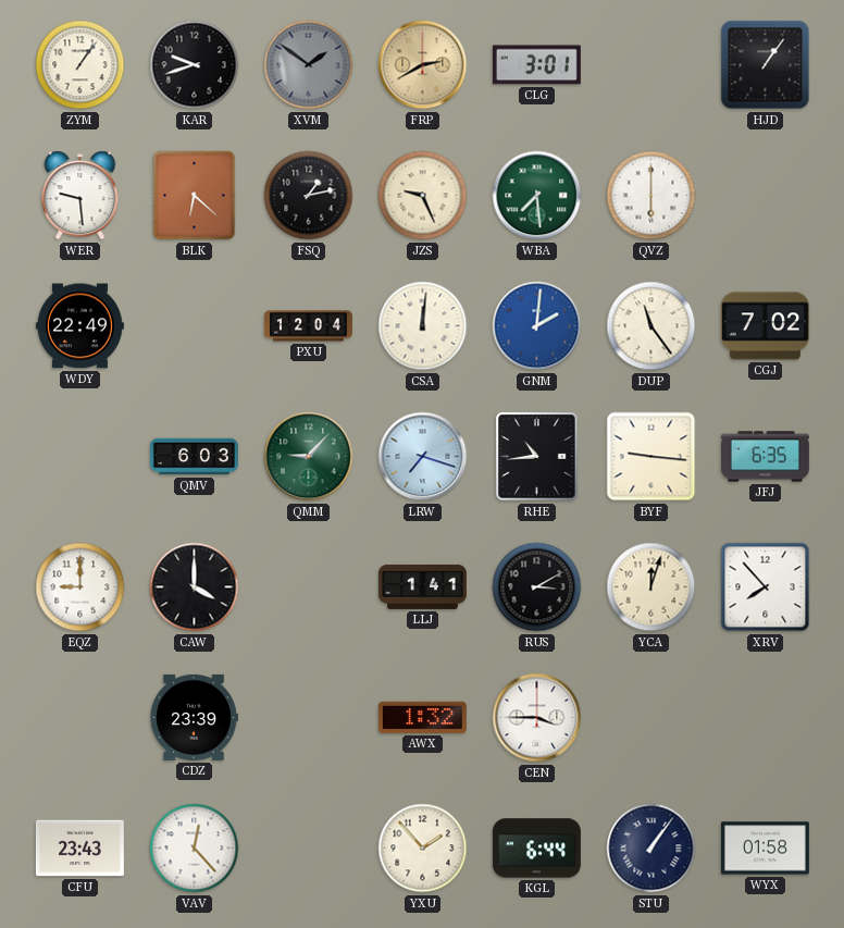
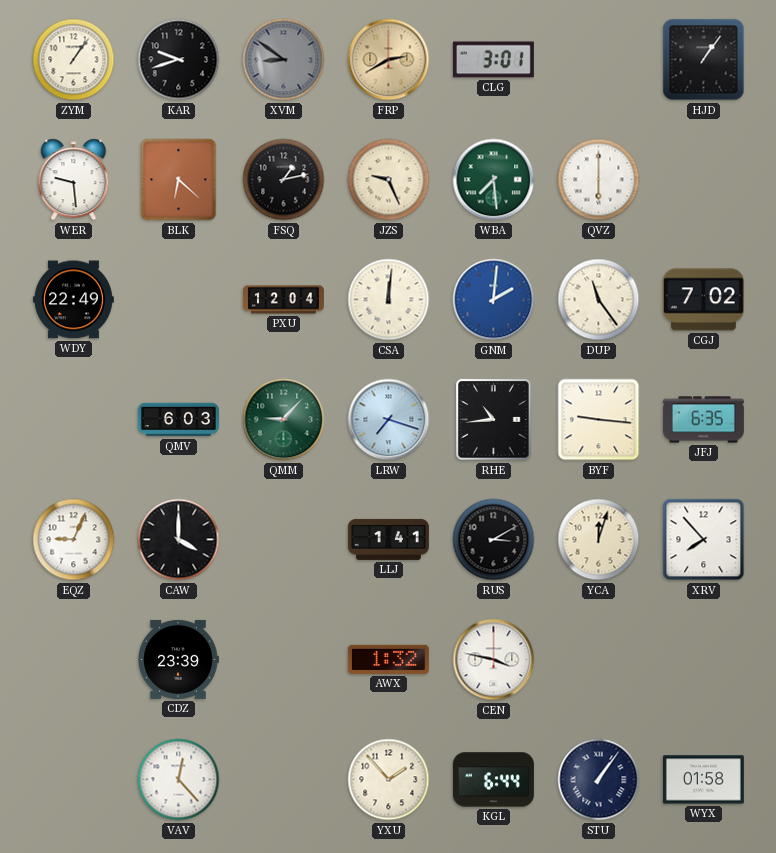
XVM: 1:51 -> 8:51 (284, 60)
EQZ: 9:00 -> 9:04 (74, 540)
CEN: 3:45 -> 3:47 (494, 660)
CFU: 23:43 -> none (79, 849)
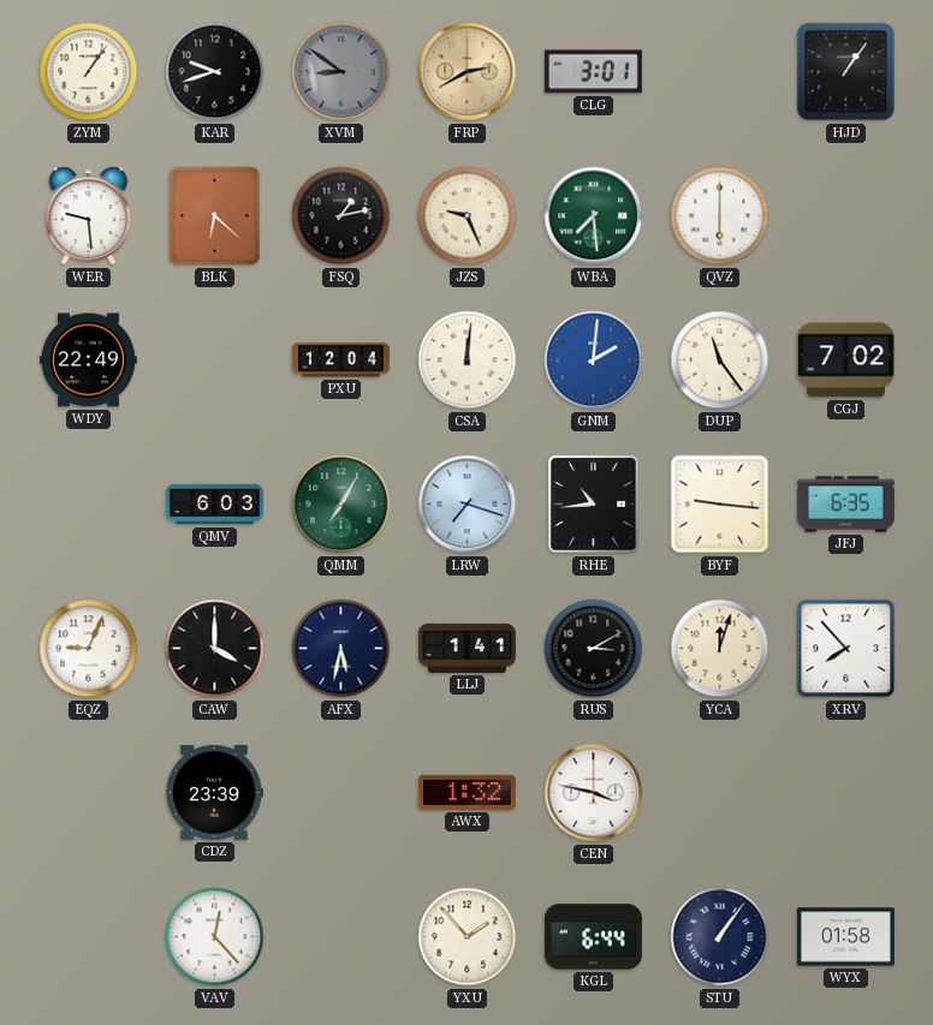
QMM: 9:07 -> 7:05 (341, 505)
AFX: none -> 5:32 (341, 649)
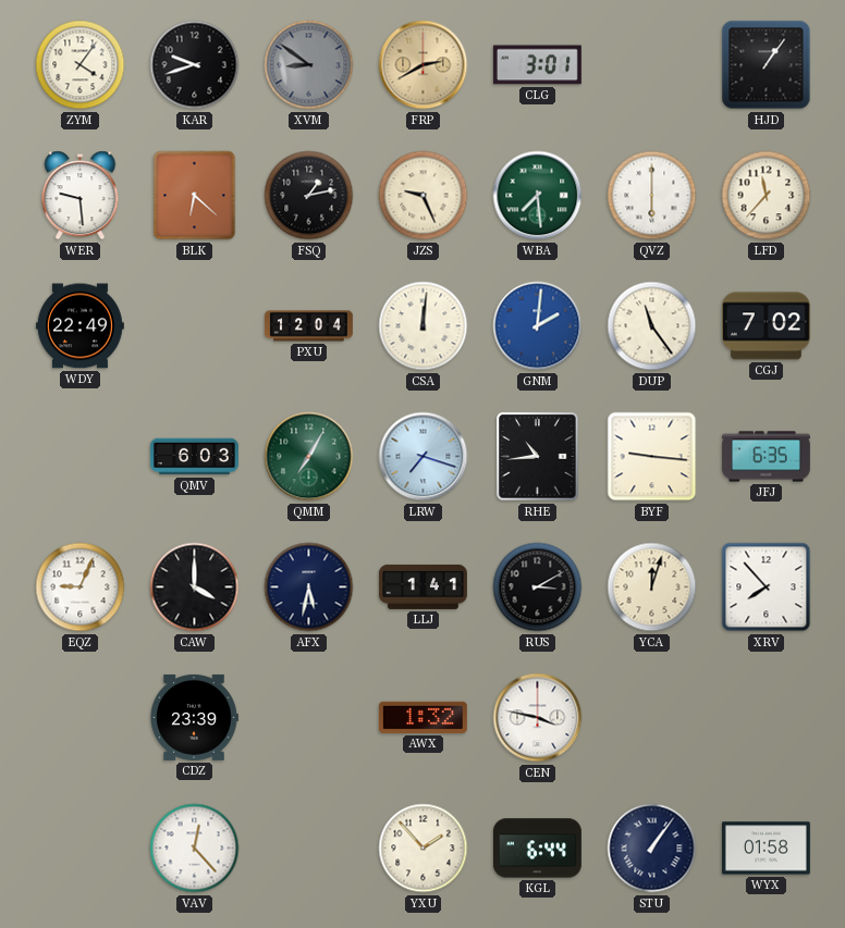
ZYM: 1:06 -> 4:06 (81, 65)
LFD: none -> 11:37 (767, 196)
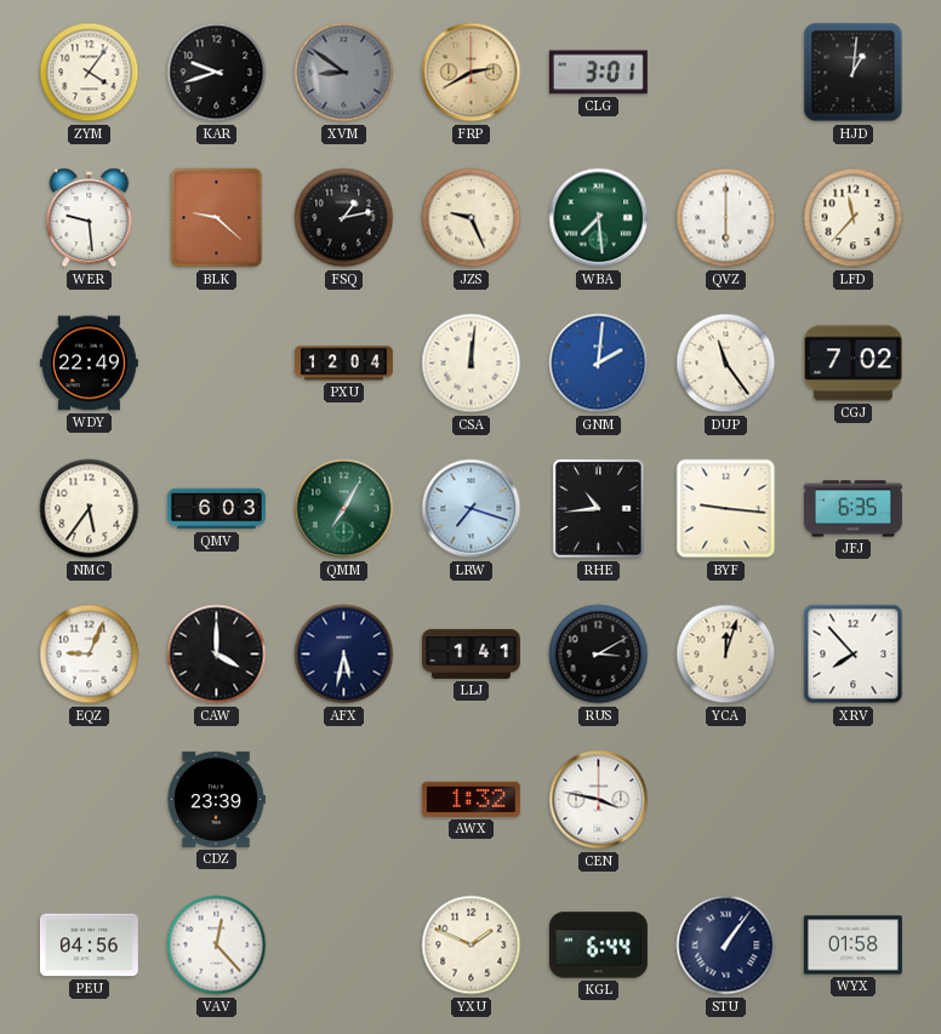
HJD: 1:06 -> 1:01 (854, 73)
BLK: 6:22 -> 9:22 (217, 218)
NMC: none -> 5:36 (90, 509)
PEU: none -> 04:56 (89, 946)
YXU: 1:53 -> 1:49 (472, 946)
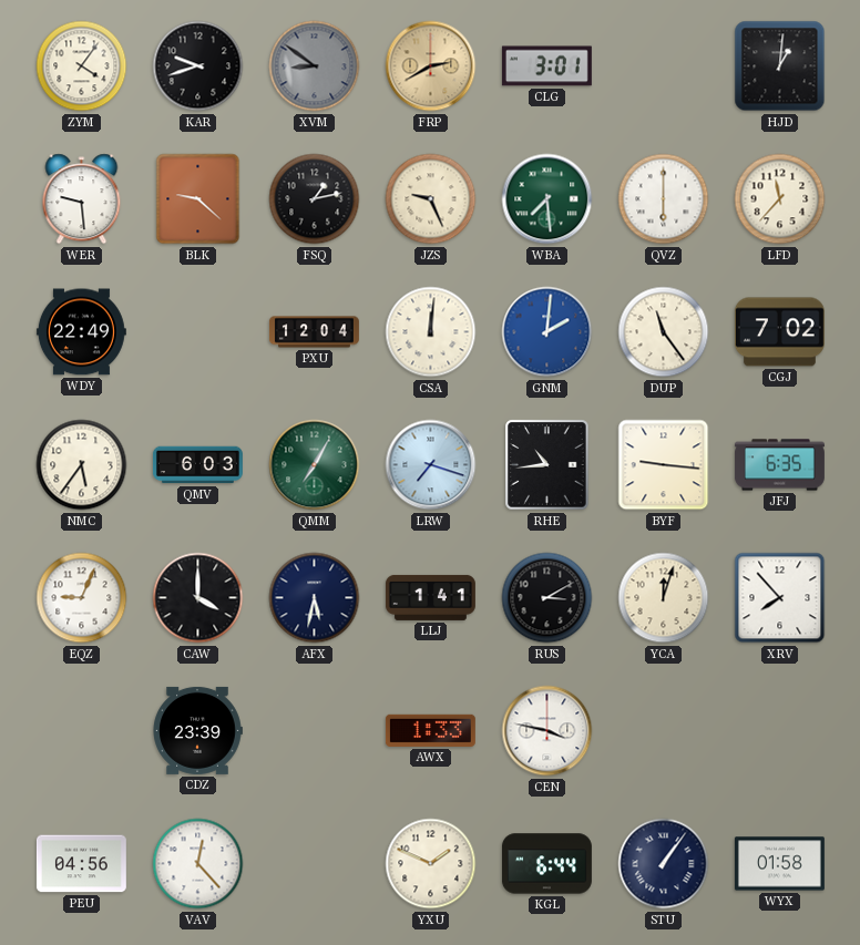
AWX: 1:32 -> 1:33 (430, 730)
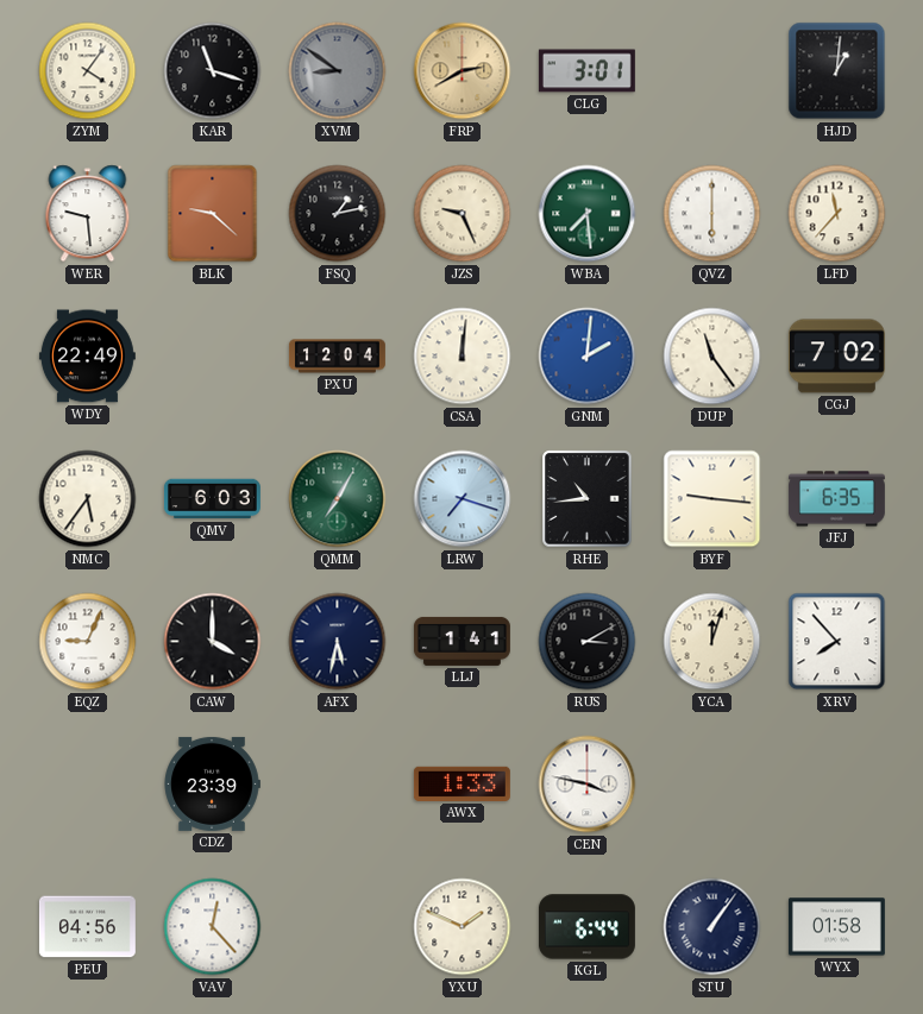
KAR: 9:42 -> 11:18 (213, 71)
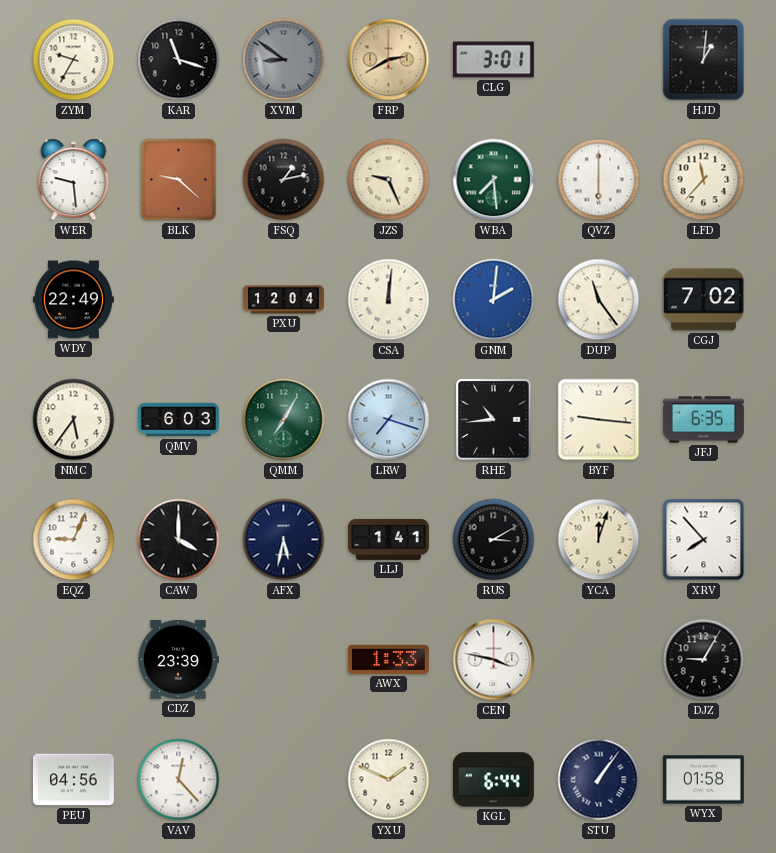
ZYM: 4:06 -> 9:35 (74, 60)
DJZ: none -> 9:05 (704, 660)
